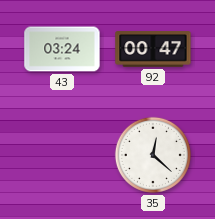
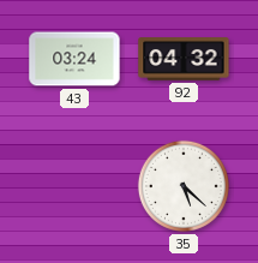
92: 00:47 -> 04:32 (184, 59)
35: 12:22 -> 5:22 (184, 186)
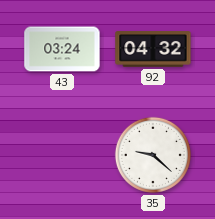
35: 5:22 -> 9:22 (153, 155)
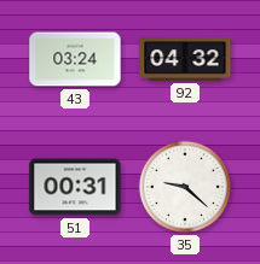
51: none -> 00:31 (75, 187)
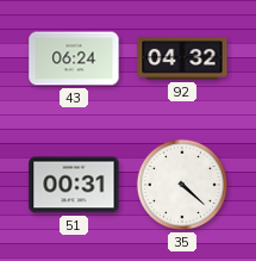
43: 03:24 -> 06:24 (74, 58)
35: 9:22 -> 4:22 (182, 185)
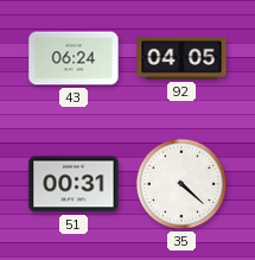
92: 04:32 -> 04:05 (181, 58)
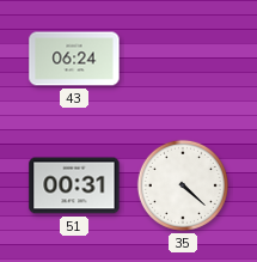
92: 04:05 -> none (181, 58)
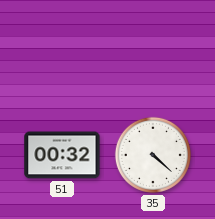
43: 06:24 -> none (74, 59)
51: 00:31 -> 00:32 (62, 155)
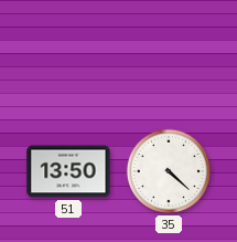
51: 00:32 -> 13:50 (68, 171)
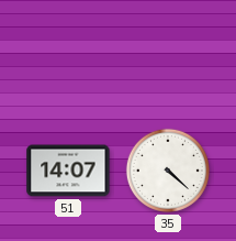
51: 13:50 -> 14:07 (68, 171)
